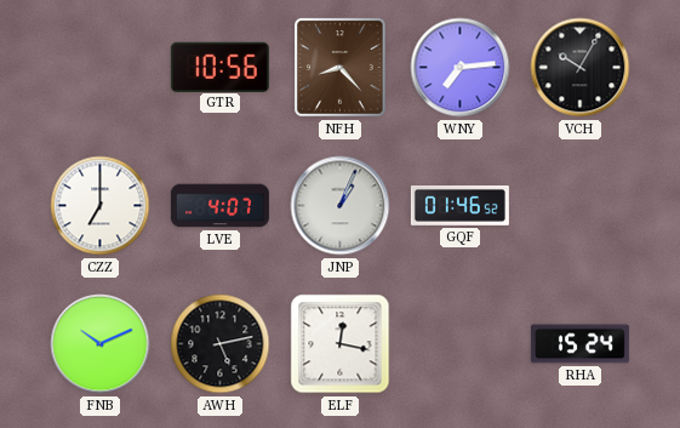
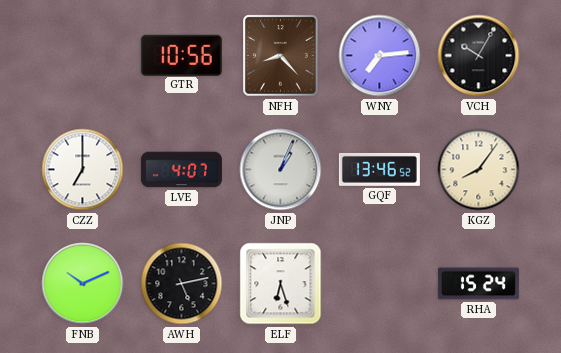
GQF: 01:46 -> 13:46 (379, 169)
KGZ: none -> 8:06 (479, 170)
ELF: 12:17 -> 6:27 (281, 284)
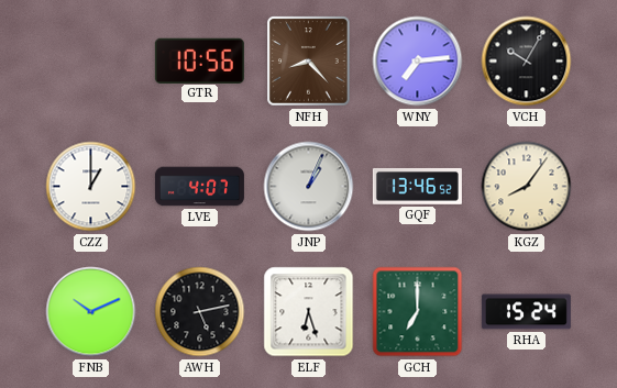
CZZ: 7:00 -> 1:00 (91, 187)
GCH: none -> 7:00 (418, 312)
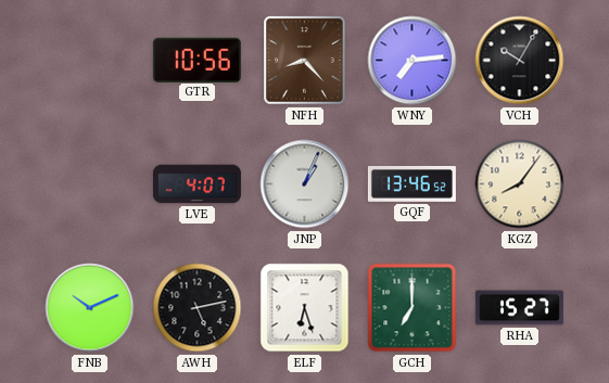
CZZ: 1:00 -> none (91, 187)
RHA: 15:24 -> 15:27 (519, 308)
